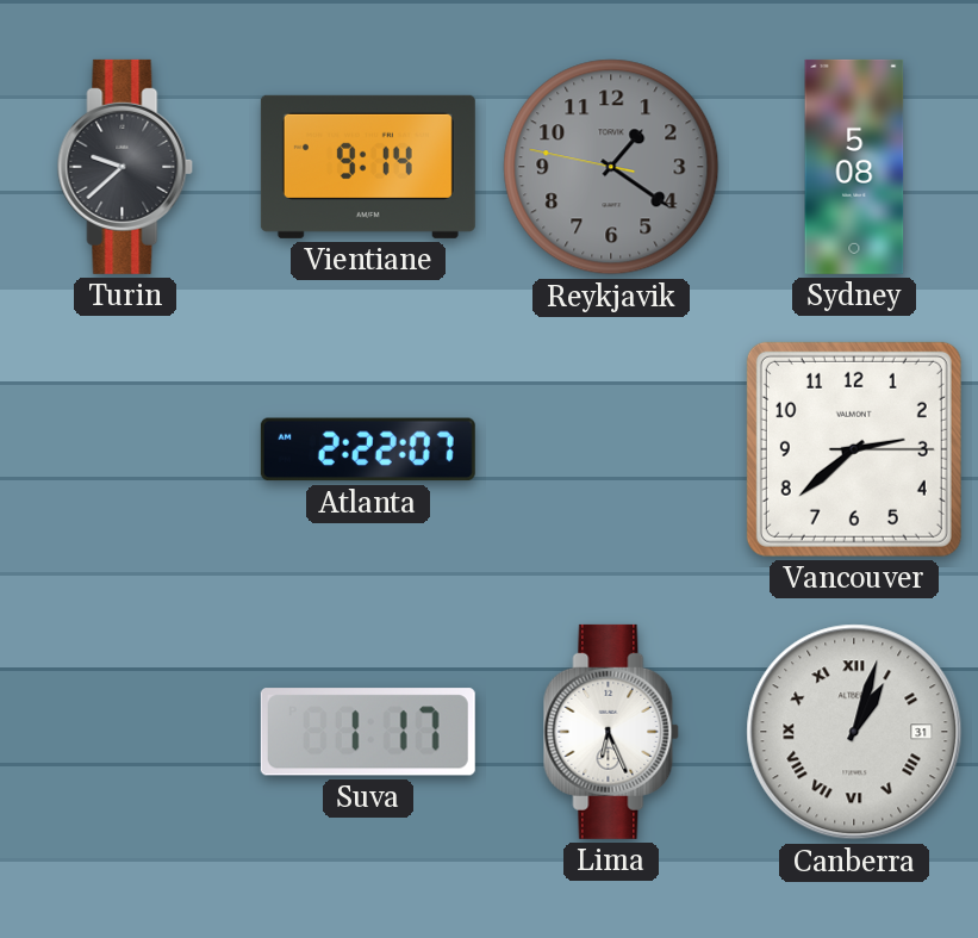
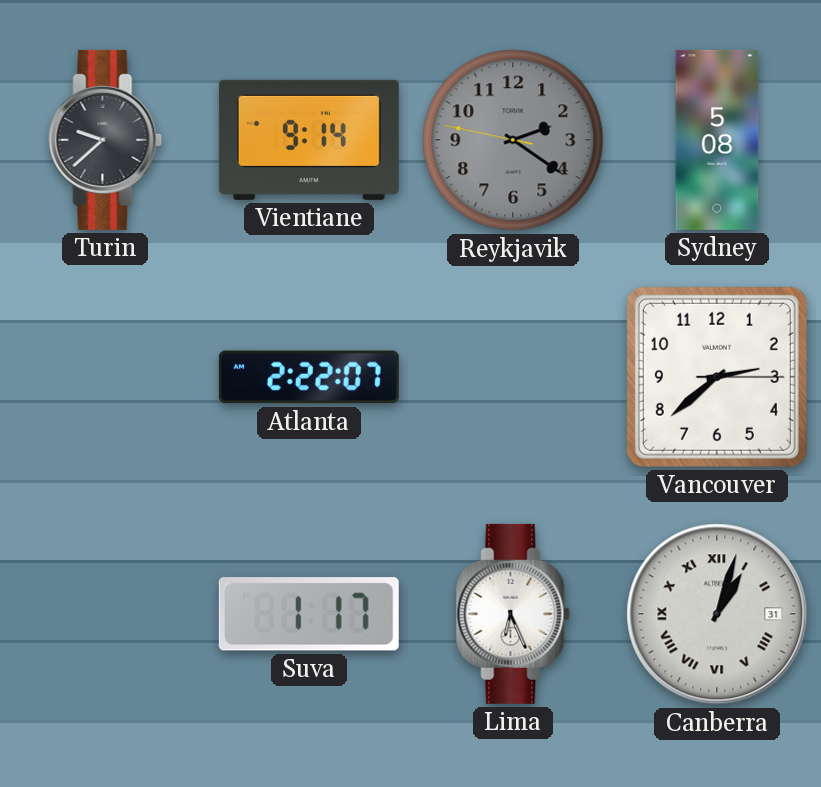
Reykjavik: 1:20 -> 2:20 (513, 140)
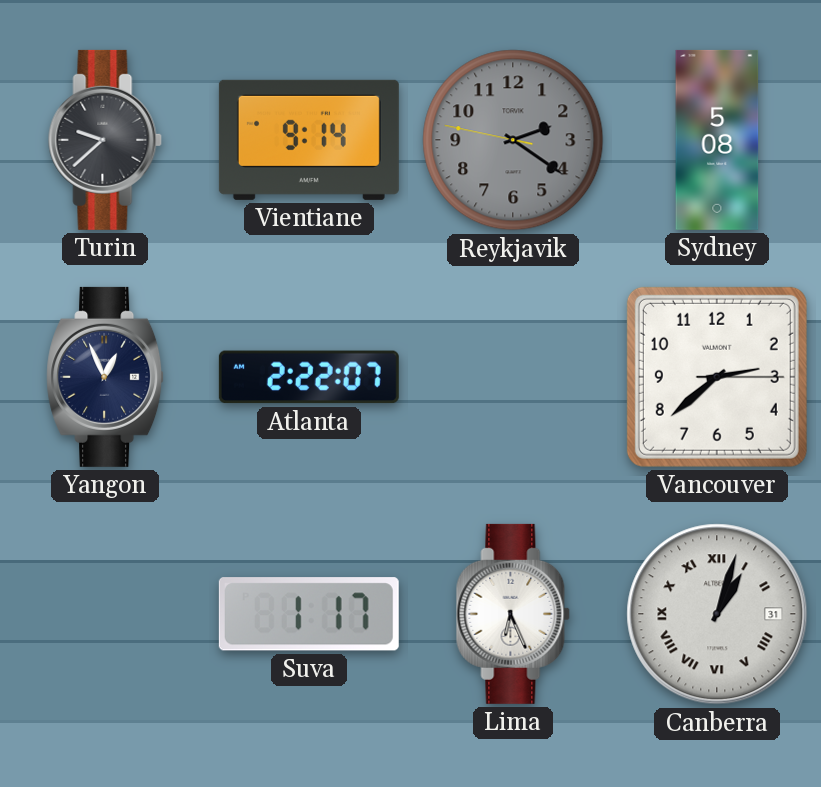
Yangon: none -> 12:56 (106, 377)
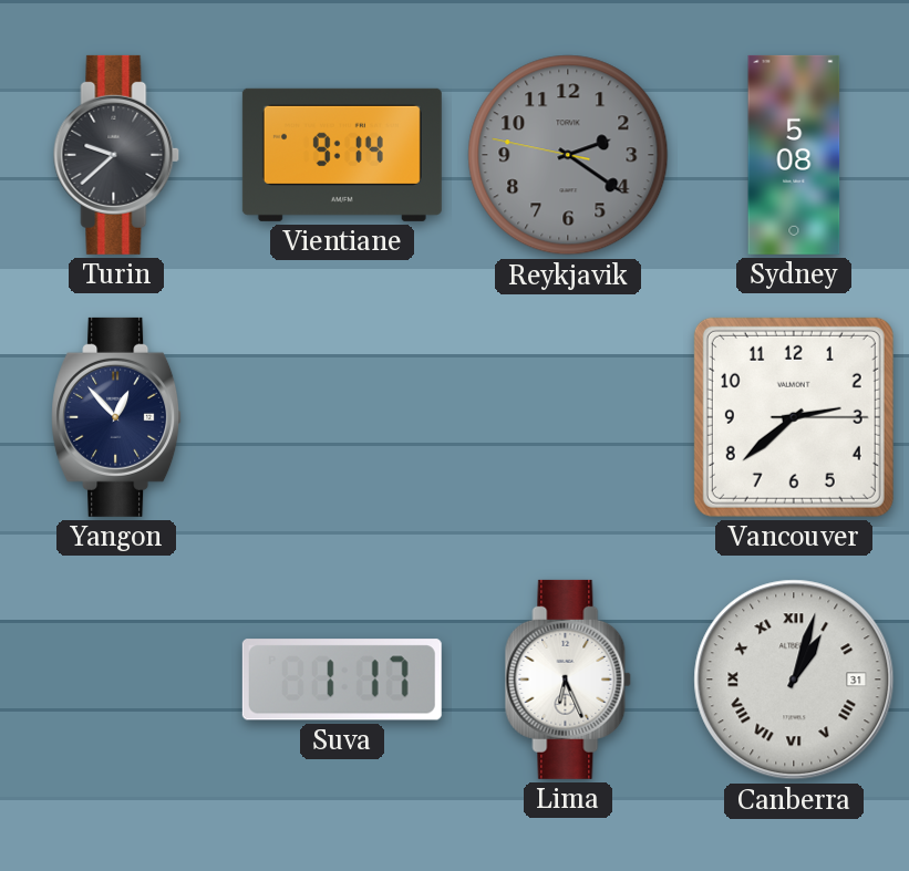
Yangon: 12:56 -> 12:53 (117, 417)
Atlanta: 2:22 -> none (309, 377)
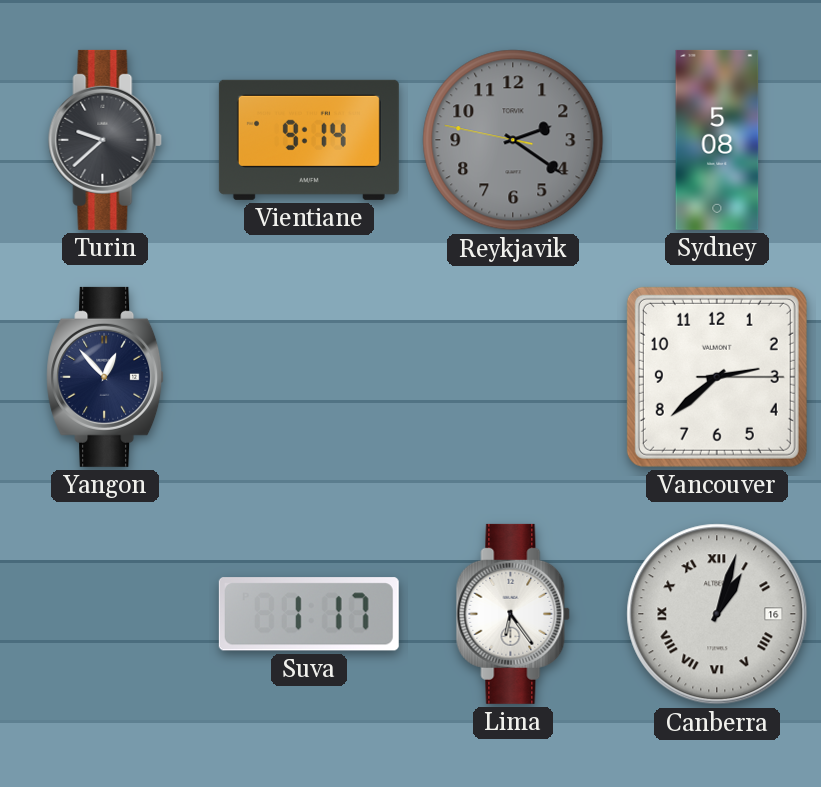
Lima: 6:26 -> 6:24 (513, 614)
Canberra date: 31 -> 16 (717, 614)
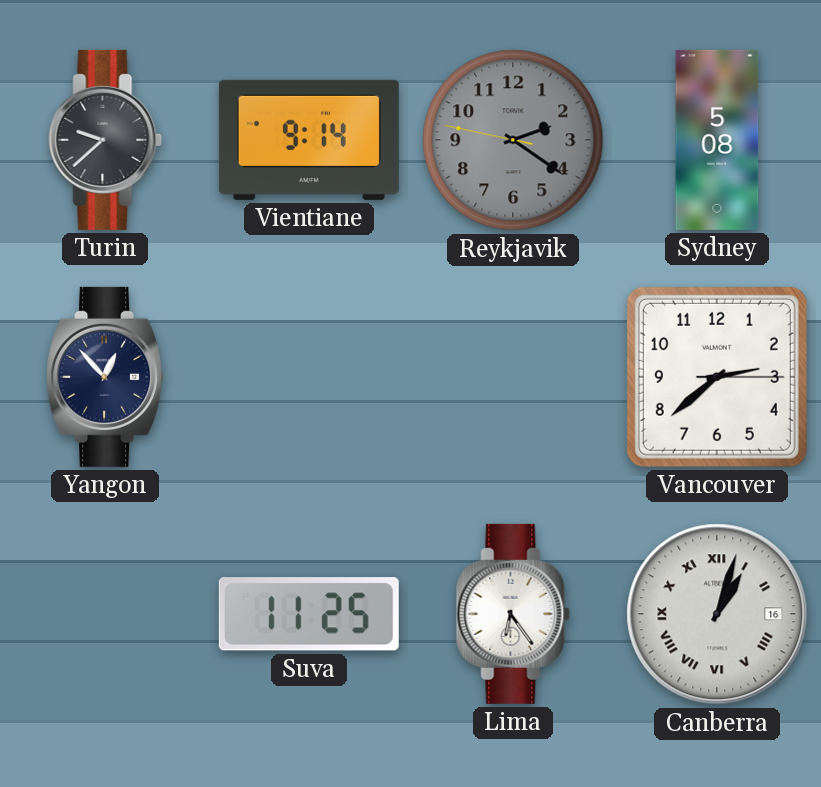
Suva: 1:17 -> 11:25 (309, 614)
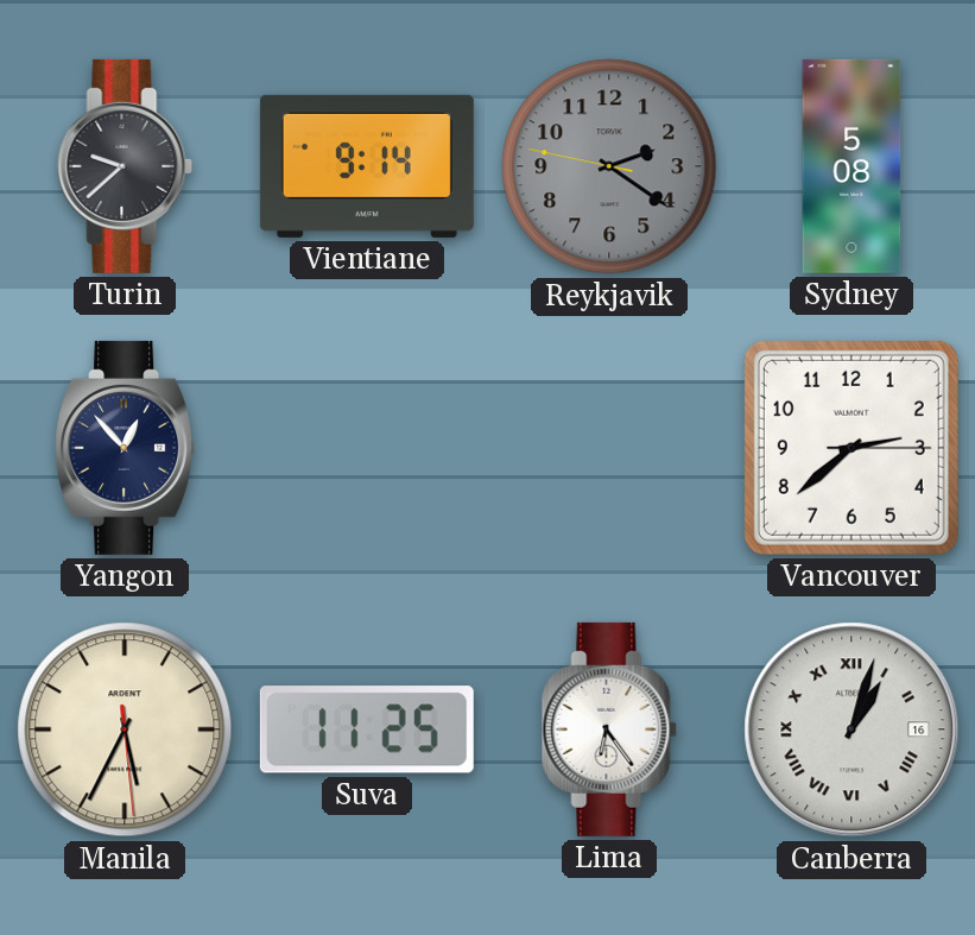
Manila: none -> 5:34 (125, 729)
